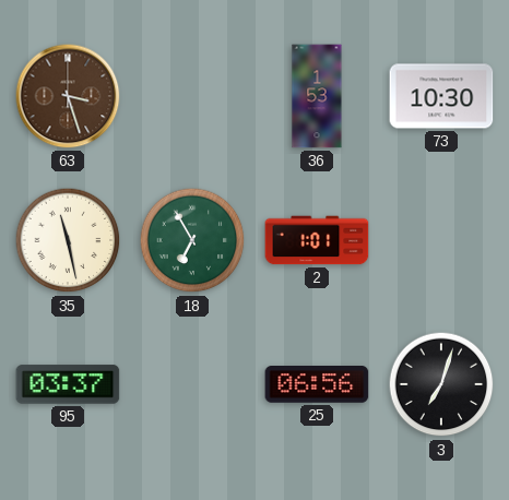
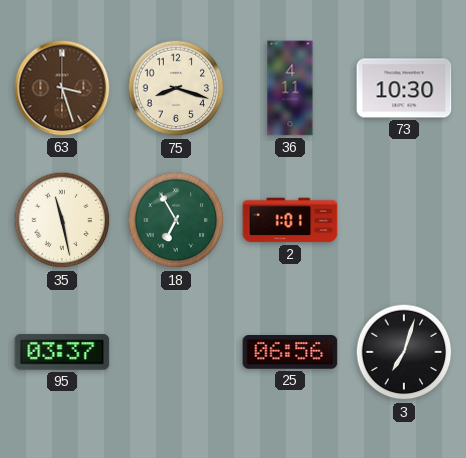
75: none -> 8:18 (176, 88)
36: 1:53 -> 4:11 (290, 88)
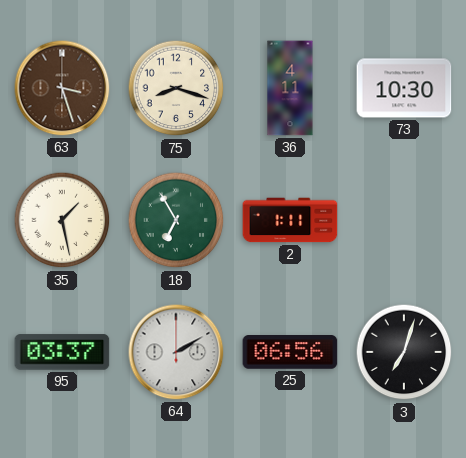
35: 11:28 -> 1:28 (62, 220)
2: 1:01 -> 1:11 (290, 220)
64: none -> 2:10 (176, 352)
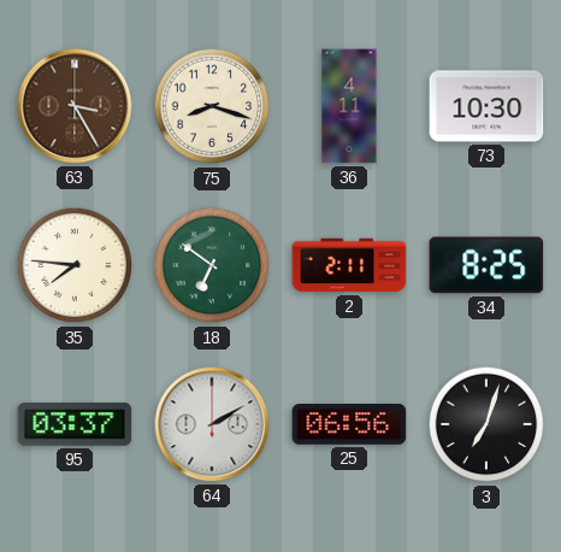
63: 3:27 -> 3:25 (75, 106)
35: 1:28 -> 7:46 (75, 265)
18: 6:55 -> 6:51 (212, 265)
2: 1:11 -> 2:11 (349, 265)
34: none -> 8:25 (486, 265)
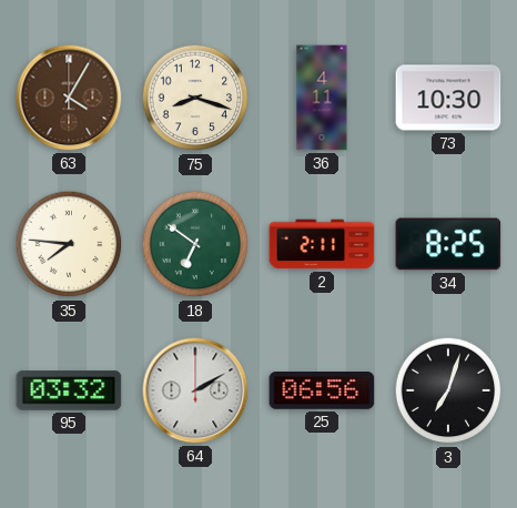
63: 3:25 -> 4:05 (69, 98)
95: 03:37 -> 03:32 (69, 390)
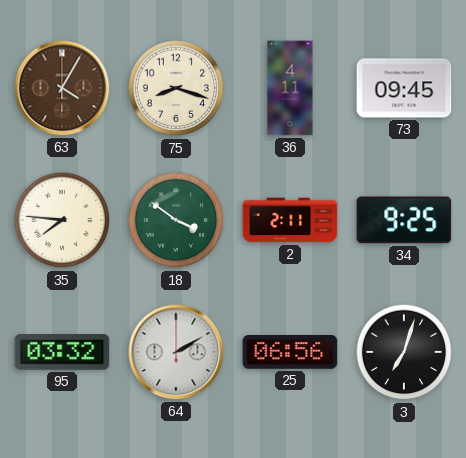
73: 10:30 -> 09:45 (404, 88)
18: 6:51 -> 3:51 (176, 220)
34: 8:25 -> 9:25 (404, 220)
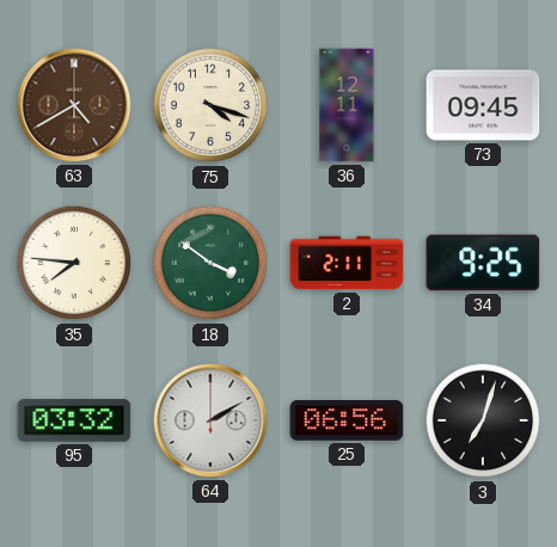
63: 4:05 -> 4:40 (74, 105)
75: 8:18 -> 4:18 (210, 105)
36: 4:11 -> 12:11 (347, 105)
